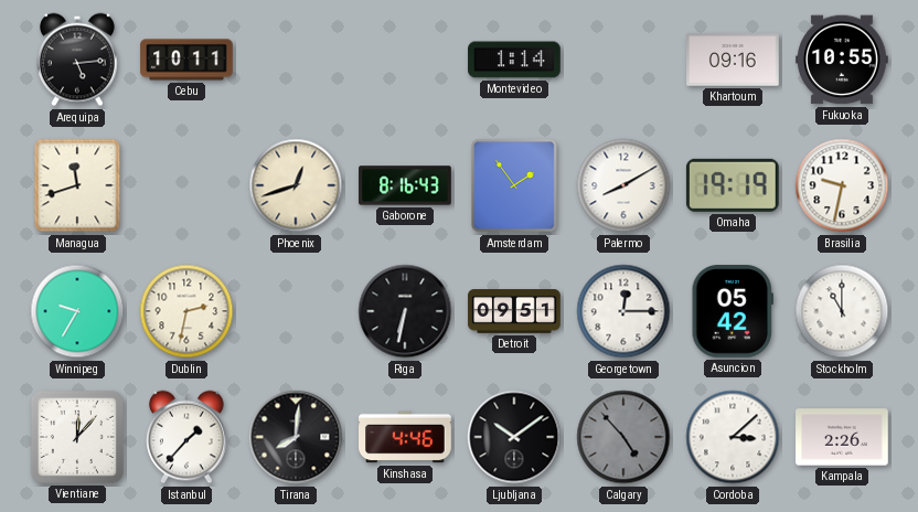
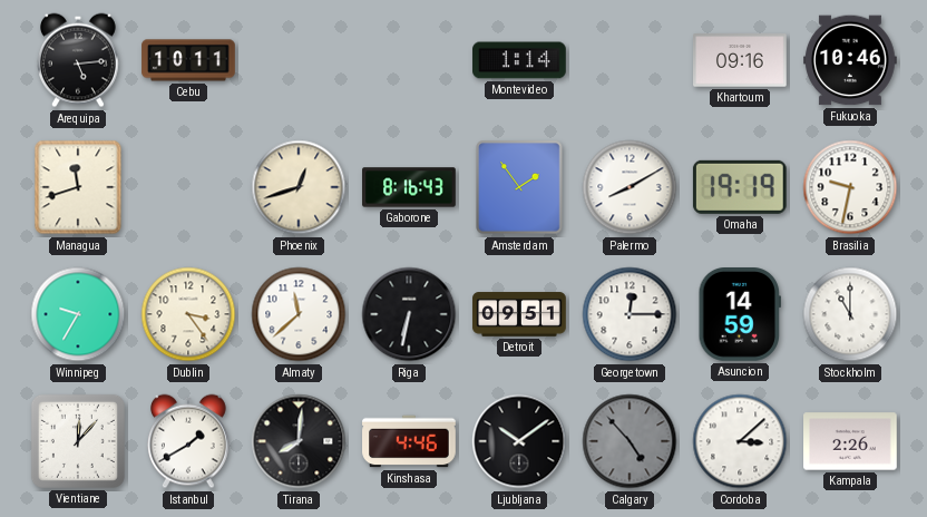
Fukuoka: 10:55 -> 10:46 (851, 60)
Dublin: 2:32 -> 3:24 (188, 314)
Almaty: none -> 11:38 (299, 314)
Asuncion: 05:42 -> 14:59 (740, 315)
Istanbul: 1:37 -> 1:40 (189, 441)
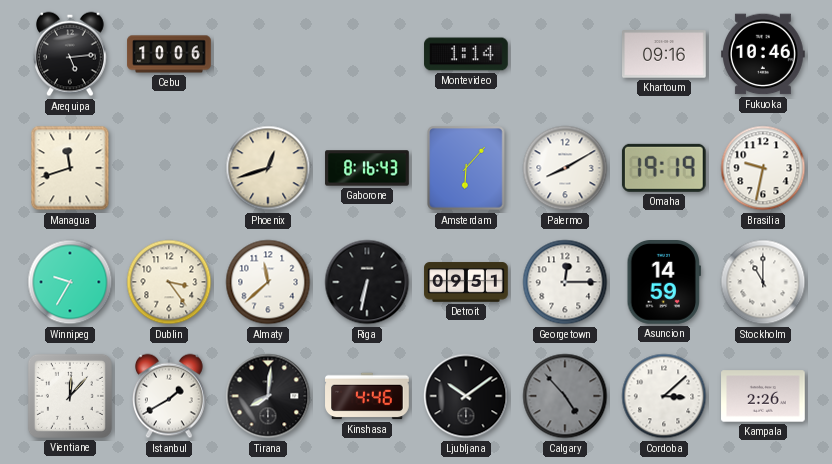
Cebu: 10:11 -> 10:06 (169, 54)
Amsterdam: 1:54 -> 6:07 (466, 168)
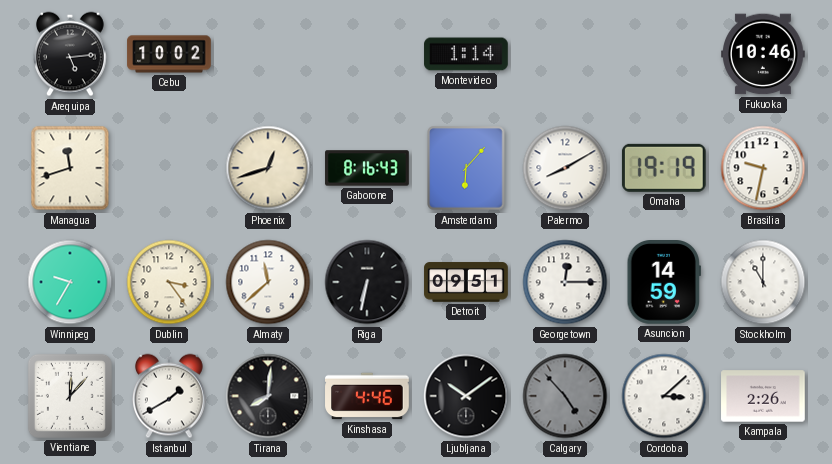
Cebu: 10:06 -> 10:02 (169, 54)
Khartoum: 09:16 -> none (664, 54)
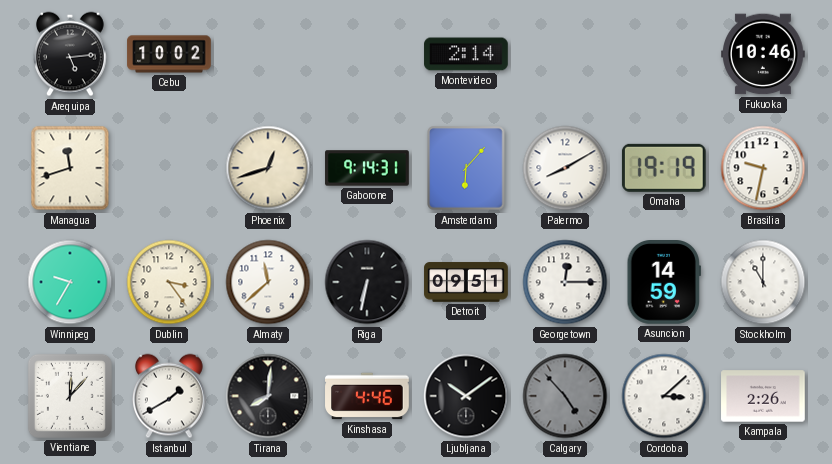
Montevideo: 1:14 -> 2:14 (466, 54)
Gaborone: 8:16 -> 9:14 (367, 168)
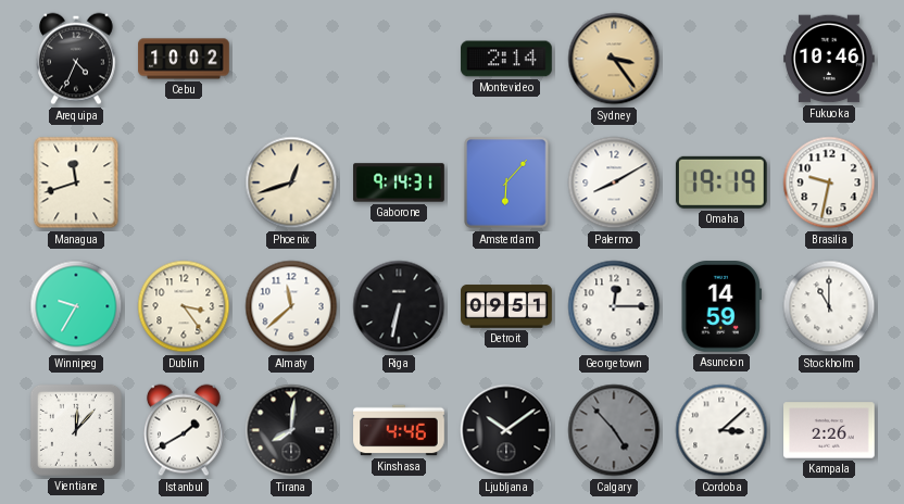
Arequipa: 5:14 -> 4:34 (77, 59)
Sydney: none -> 3:24 (614, 59)
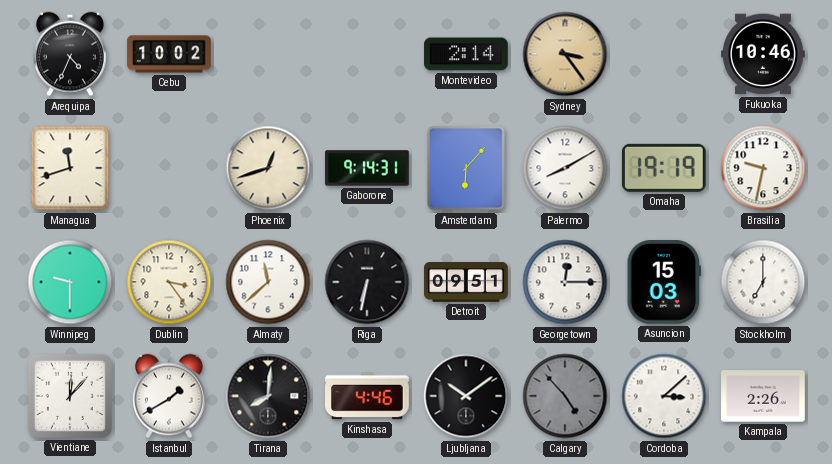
Winnipeg: 9:35 -> 9:30 (70, 282)
Asuncion: 14:59 -> 15:03 (664, 283)
Stockholm: 11:00 -> 7:00 (763, 282)
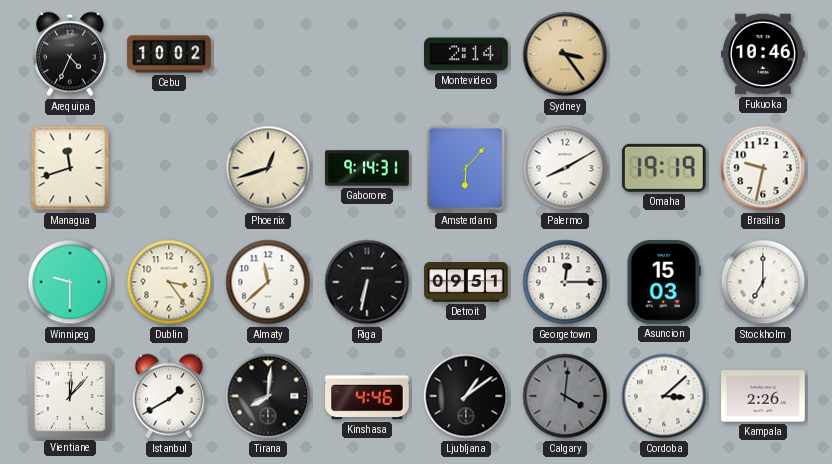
Ljubljana: 10:09 -> 1:09 (466, 396)
Calgary: 4:53 -> 4:01 (565, 396)
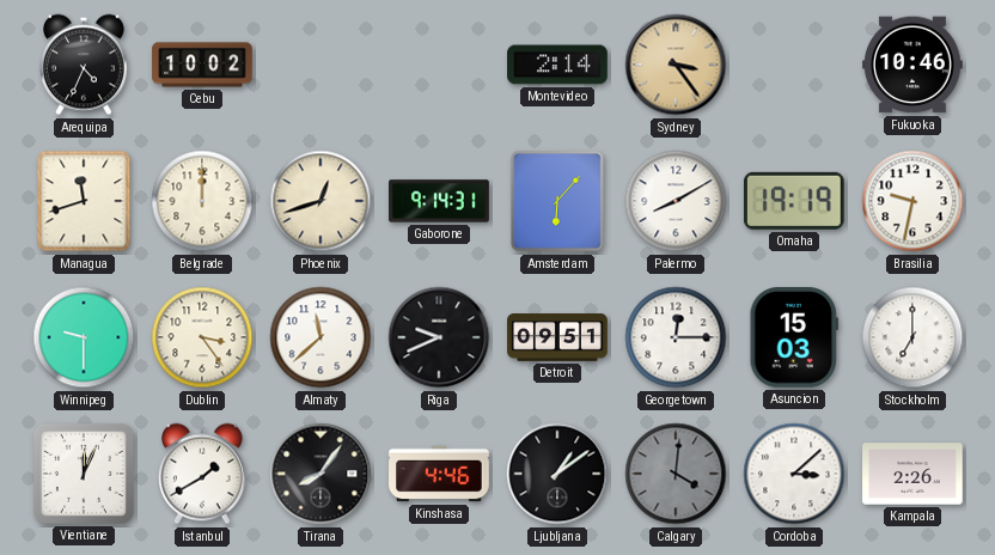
Belgrade: none -> 12:00 (202, 201)
Riga: 6:32 -> 9:41 (439, 337)
Vientiane: 12:07 -> 12:04 (84, 474)
Tirana: 8:01 -> 8:06 (321, 474)
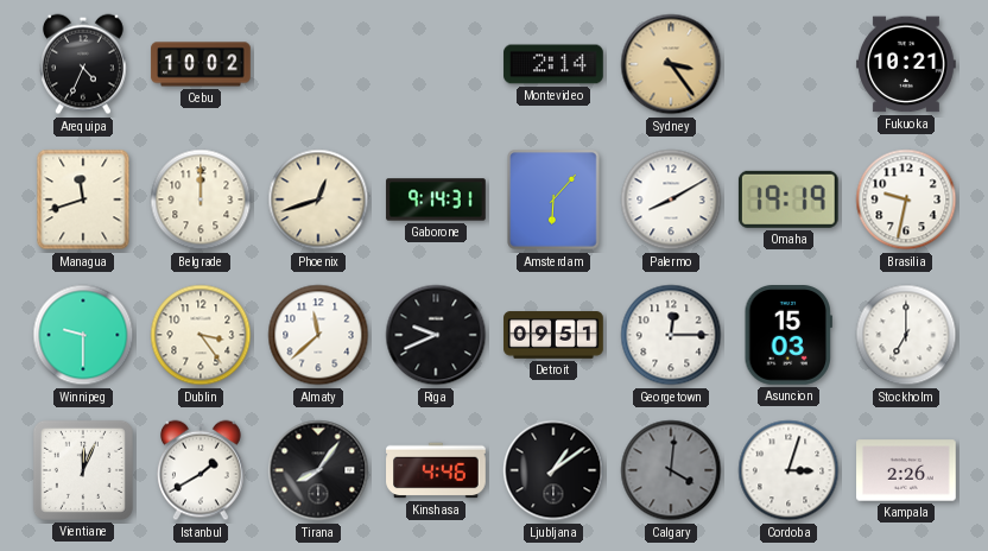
Fukuoka: 10:46 -> 10:21 (907, 64)
Cordoba: 3:08 -> 3:03 (788, 470)
